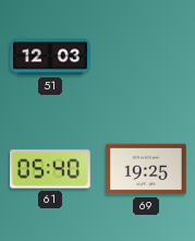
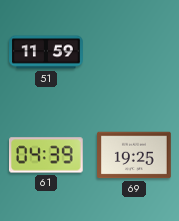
51: 12:03 -> 11:59 (46, 52)
61: 05:40 -> 04:39 (47, 155)
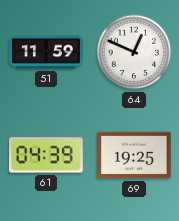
64: none -> 12:49 (134, 52)
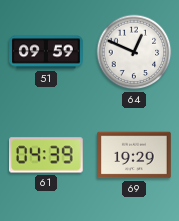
51: 11:59 -> 09:59 (46, 52)
69: 19:25 -> 19:29 (134, 155)
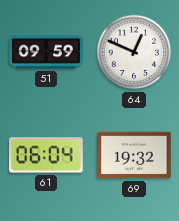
61: 04:39 -> 06:04 (47, 155)
69: 19:29 -> 19:32 (134, 155)
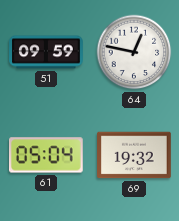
64: 12:49 -> 12:47 (134, 52)
61: 06:04 -> 05:04 (47, 155)
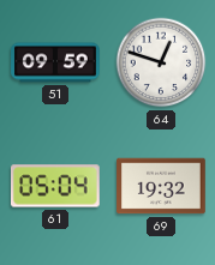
64: 12:47 -> 12:48 (161, 62)
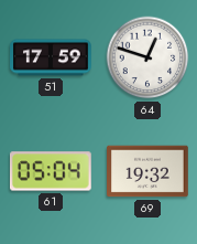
51: 09:59 -> 17:59 (51, 57)
